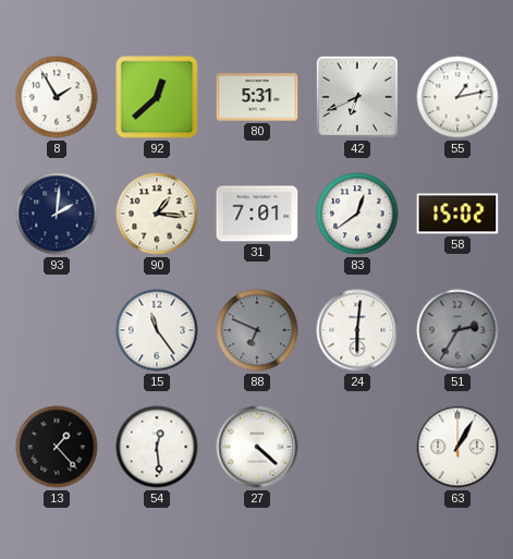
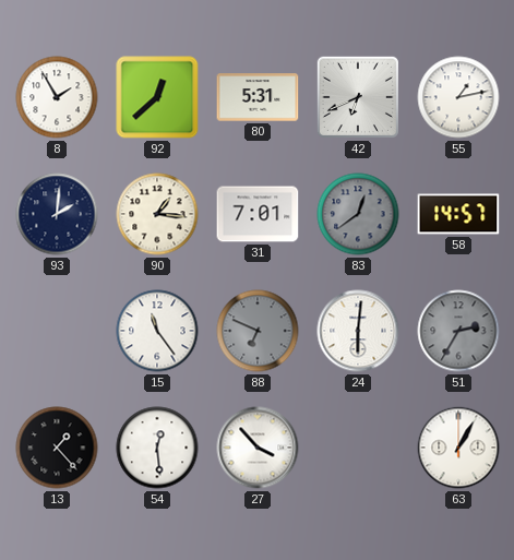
83 dial: white -> grey (358, 214)
58: 15:02 -> 14:57 (458, 214)
27: 4:22 -> 3:53 (258, 448)
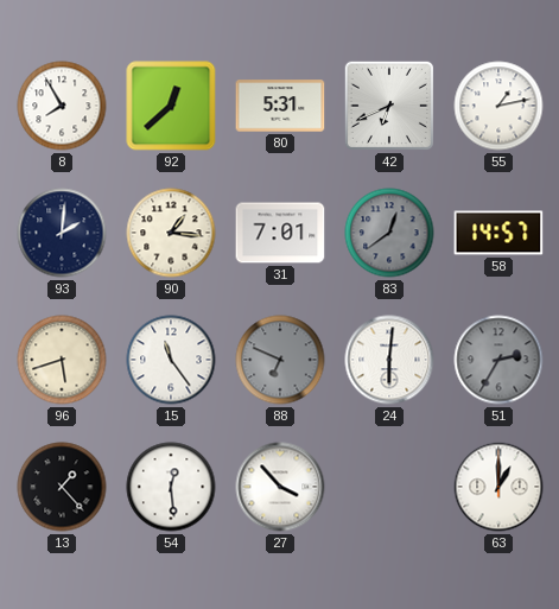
8: 1:55 -> 7:55 (62, 106)
96: none -> 5:42 (62, 360)
63: 1:05 -> 1:00 (498, 487)
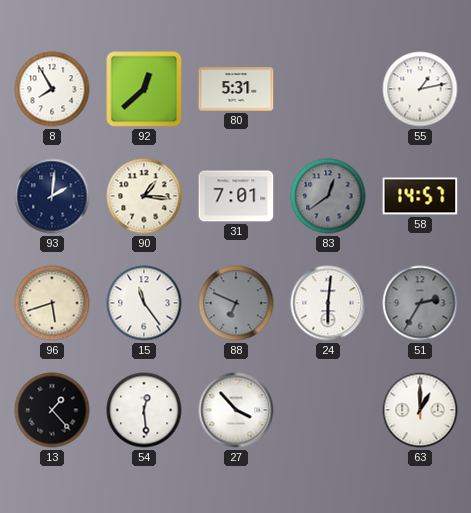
42: 6:41 -> none (389, 106)
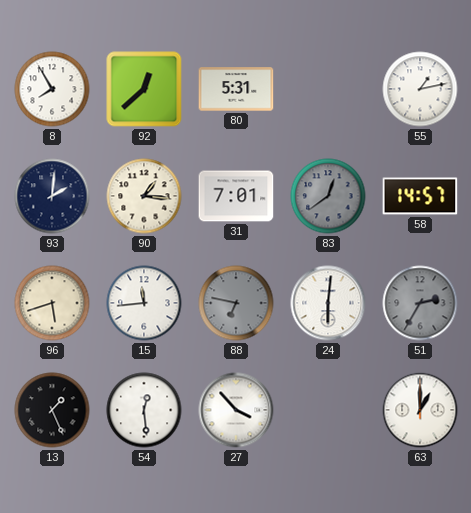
15: 11:24 -> 11:44 (144, 303)
88: 6:49 -> 6:47 (236, 303)
13: 1:23 -> 1:26 (52, 410)
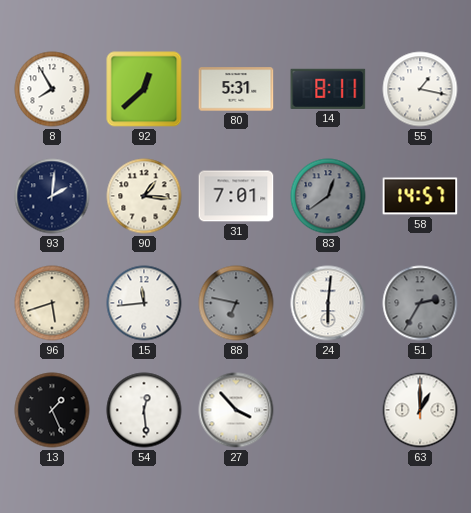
14: none -> 8:11 (328, 89)
55: 1:13 -> 1:17 (420, 89)
